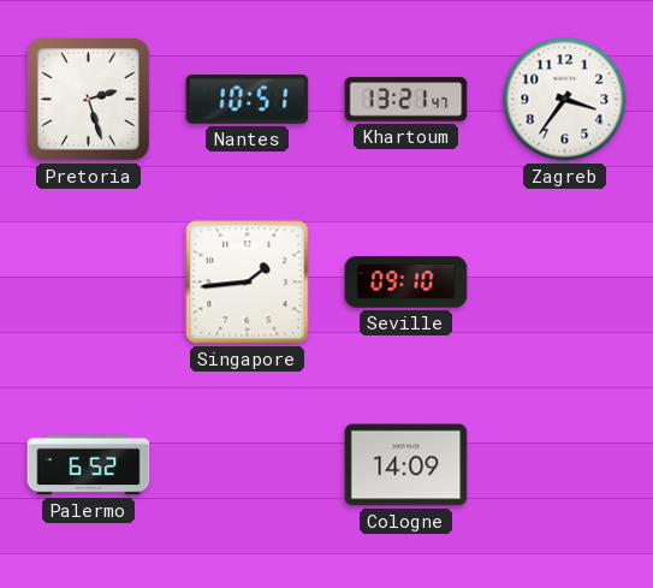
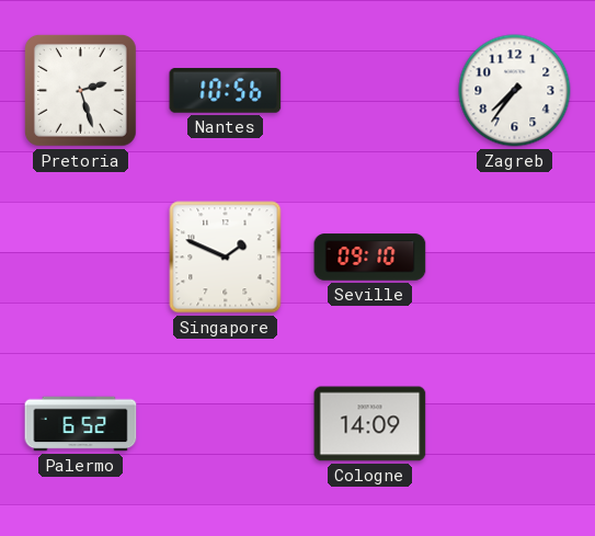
Nantes: 10:51 -> 10:56 (226, 91)
Khartoum: 13:21 -> none (406, 100)
Zagreb: 3:36 -> 7:36 (515, 91)
Singapore: 1:44 -> 1:49 (226, 258)
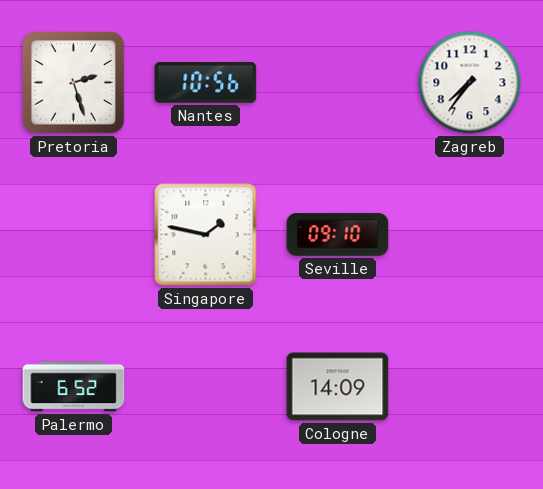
Singapore: 1:49 -> 1:47 (206, 235)
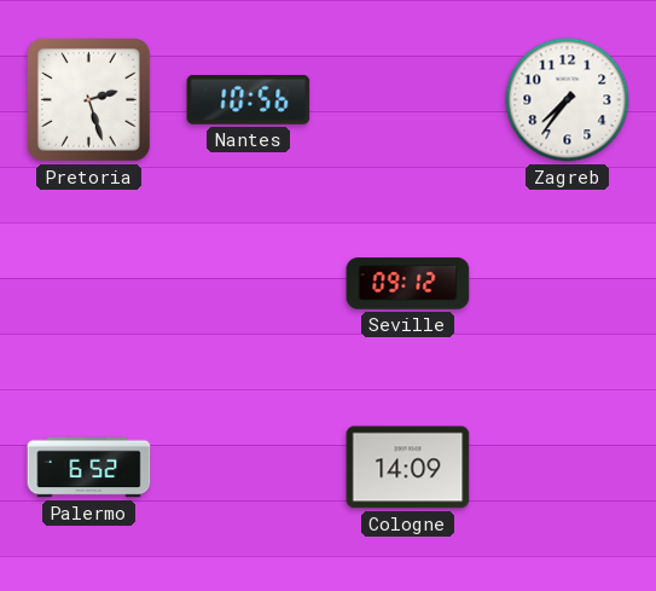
Singapore: 1:47 -> none (206, 235)
Seville: 09:10 -> 09:12 (408, 284)
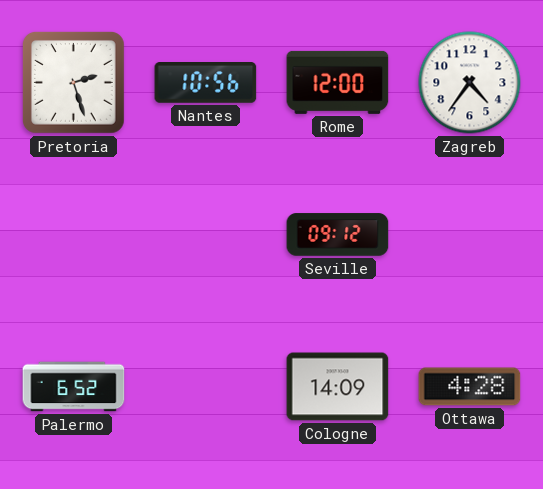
Rome: none -> 12:00 (338, 82)
Zagreb: 7:36 -> 4:36 (470, 83)
Ottawa: none -> 4:28 (470, 387)
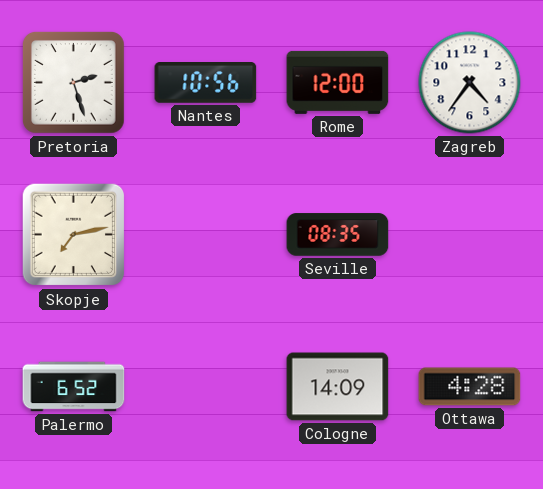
Skopje: none -> 7:13 (74, 235)
Seville: 09:12 -> 08:35 (338, 235)
